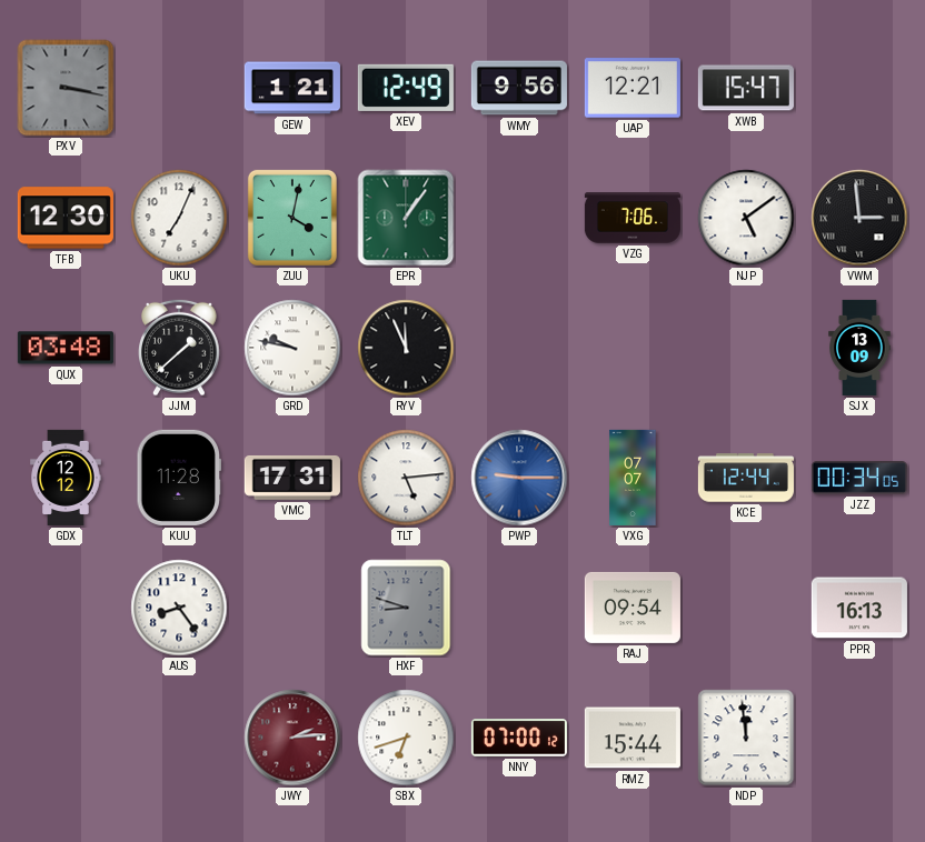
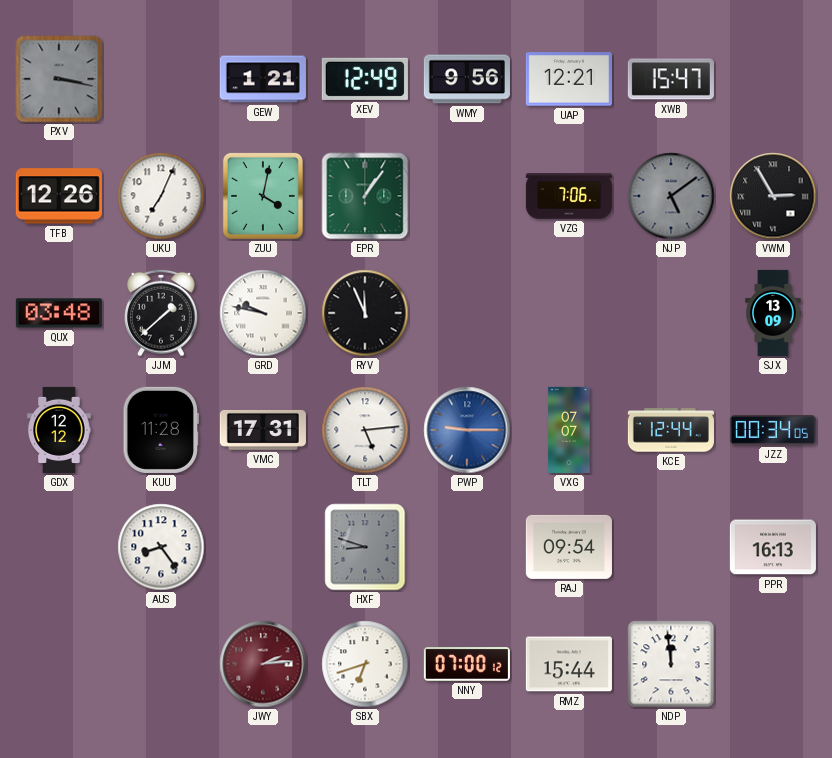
TFB: 12:30 -> 12:26 (59, 196)
NJP dial: white -> grey (671, 196)
VWM: 2:59 -> 2:55 (773, 196)
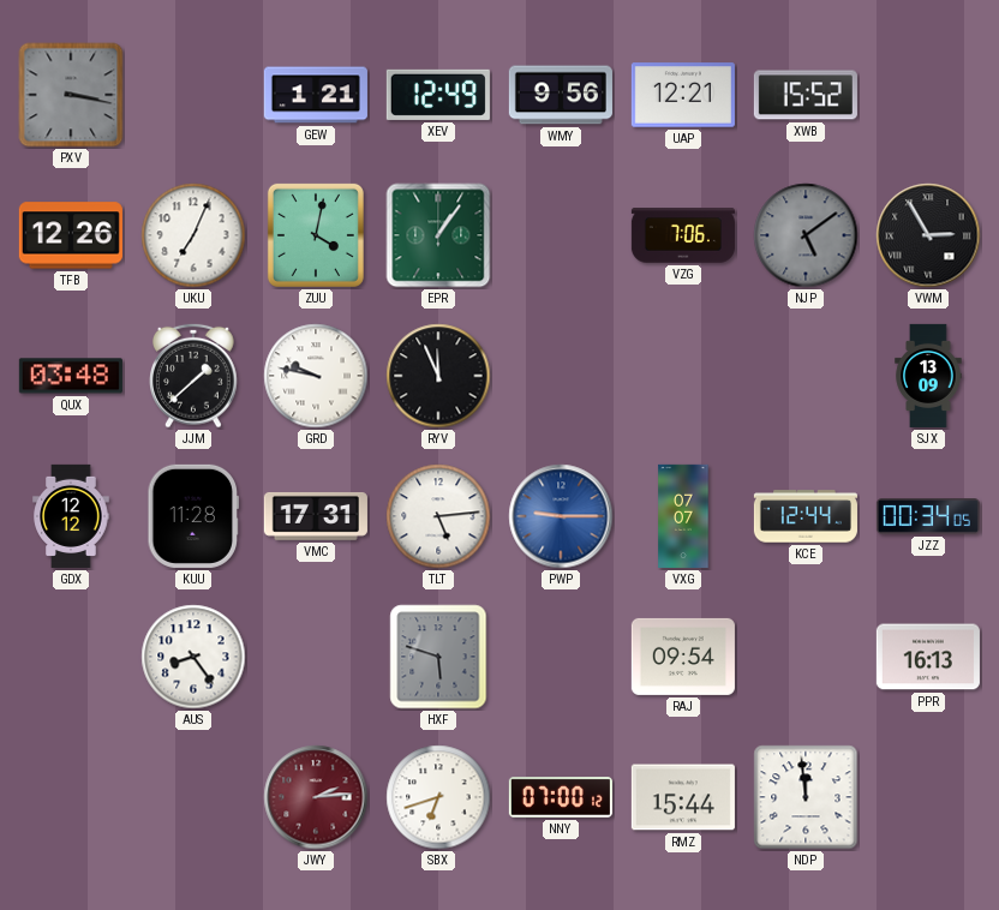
XWB: 15:47 -> 15:52 (806, 95)
HXF: 8:48 -> 5:48 (438, 657)
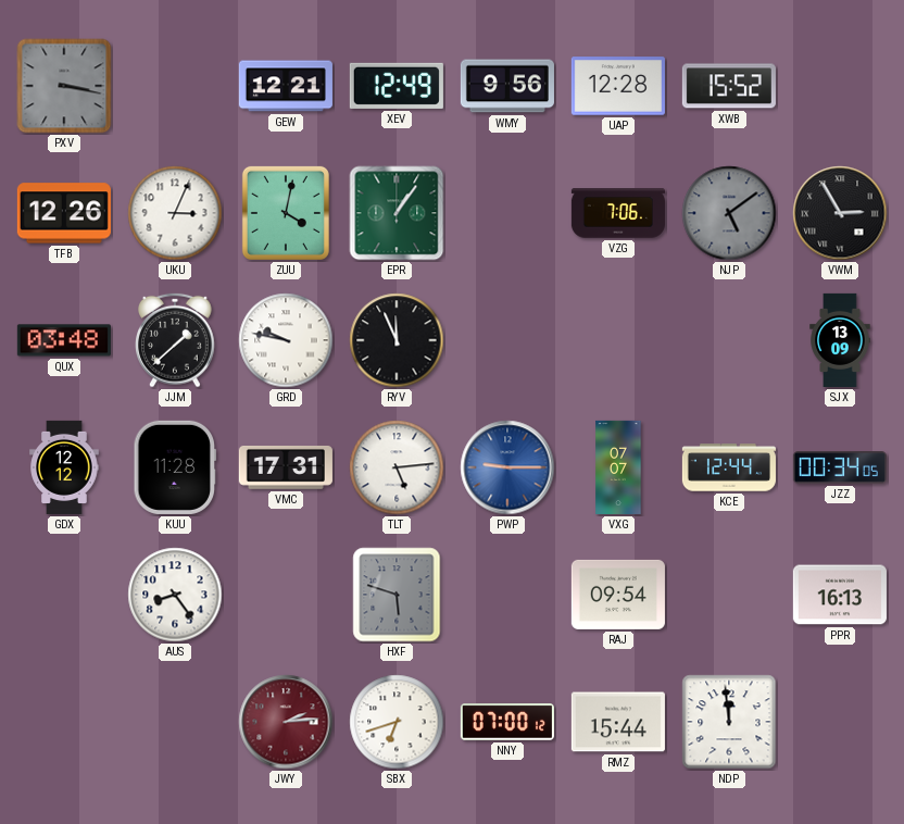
GEW: 1:21 -> 12:21 (286, 86)
UAP: 12:21 -> 12:28 (618, 86)
UKU: 7:04 -> 3:04 (175, 213)
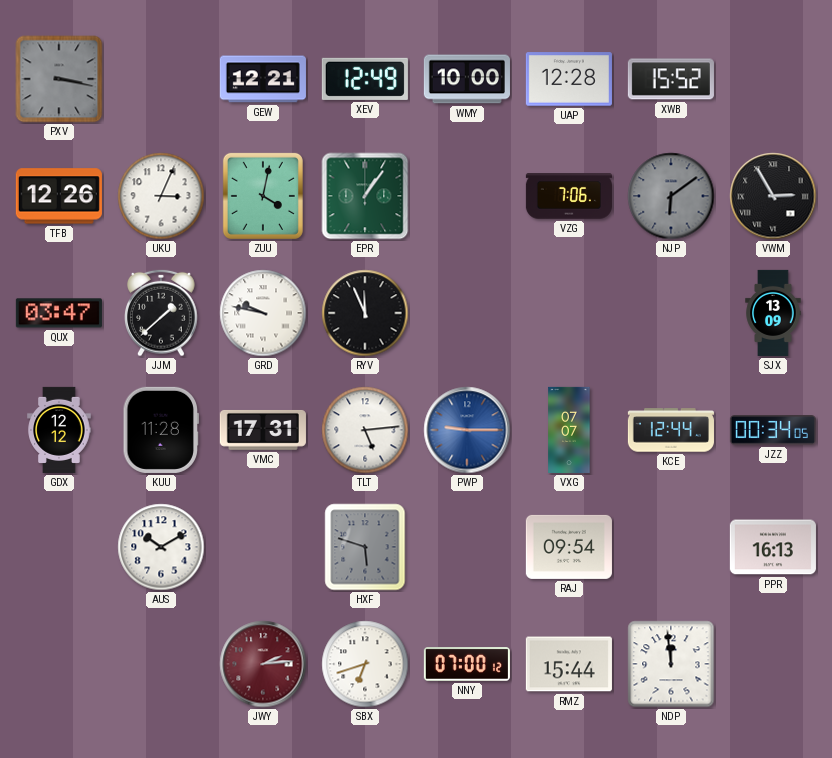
WMY: 9:56 -> 10:00 (467, 79)
NJP: 5:09 -> 6:09 (671, 196)
QUX: 03:48 -> 03:47 (59, 313)
AUS: 8:24 -> 10:10 (161, 547)
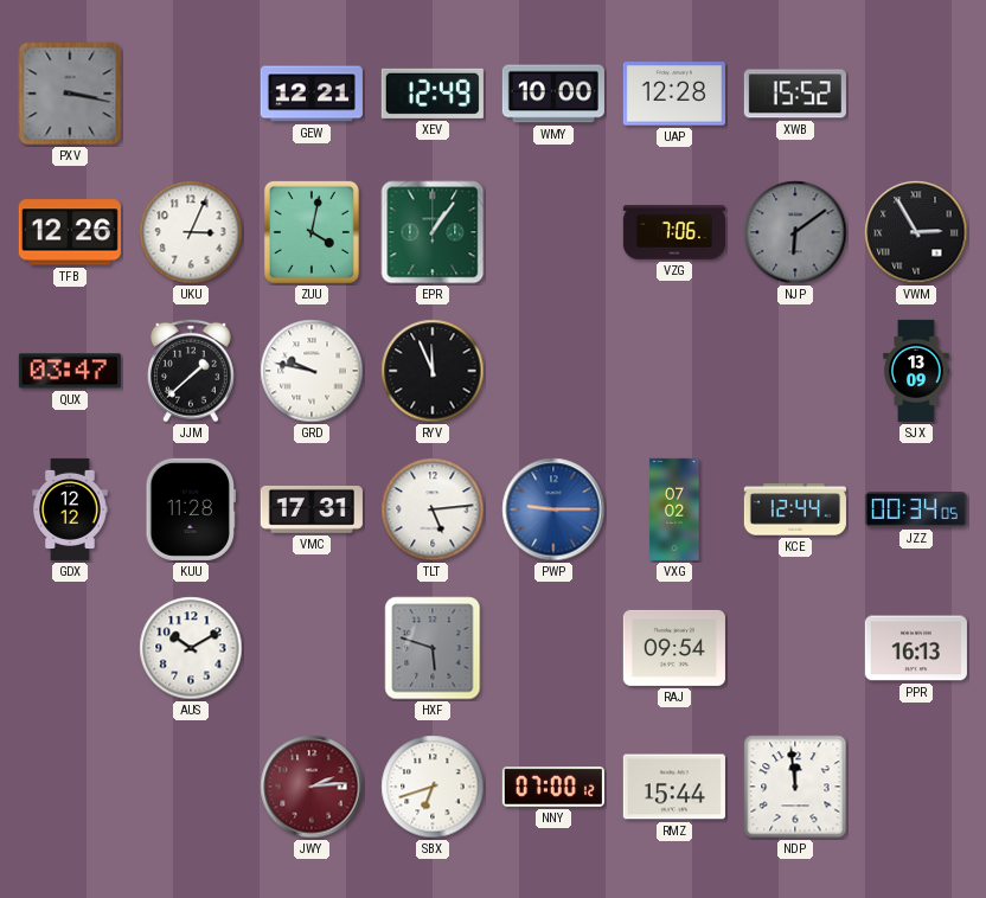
VXG: 07:07 -> 07:02 (674, 509)
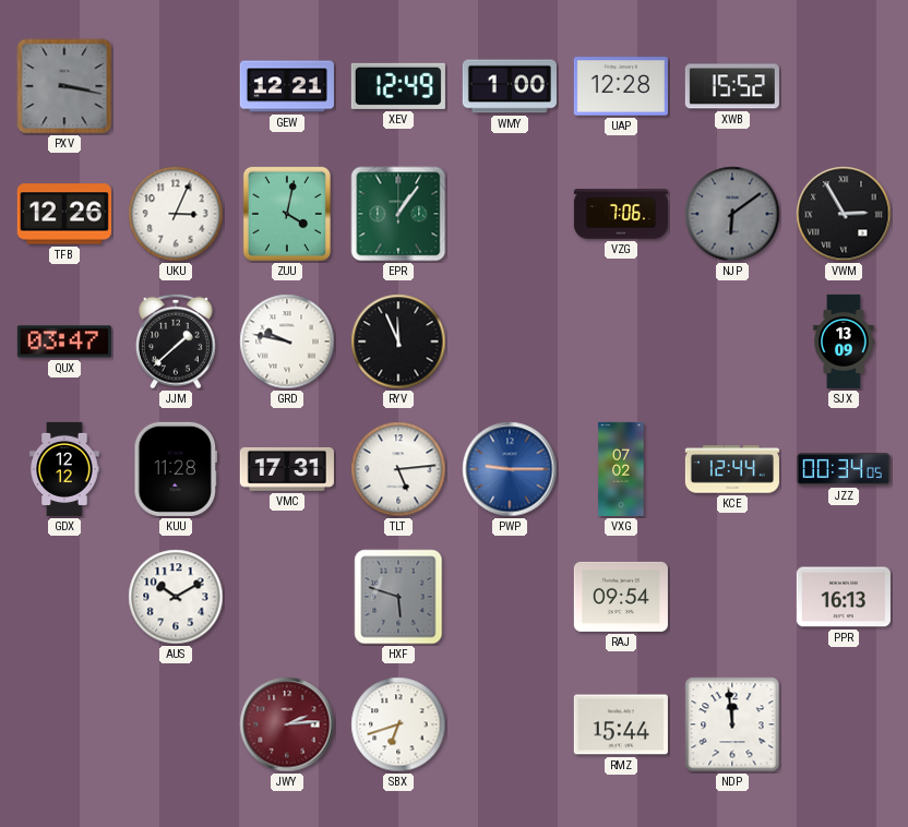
WMY: 10:00 -> 1:00 (510, 86)
NNY: 07:00 -> none (553, 787)
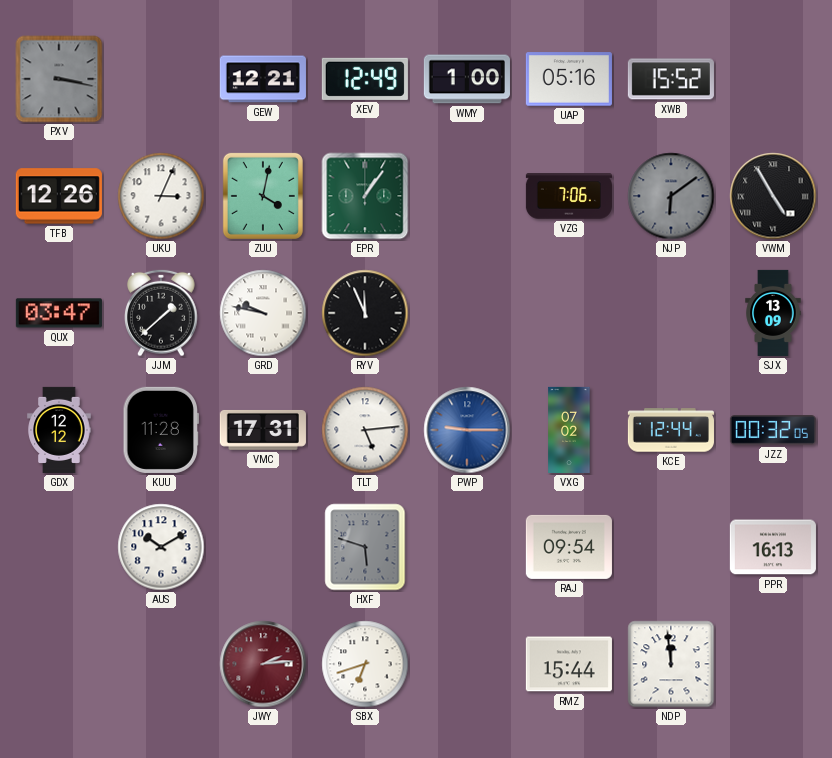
UAP: 12:28 -> 05:16 (569, 79)
VWM: 2:55 -> 4:55 (773, 196)
JZZ: 00:34 -> 00:32 (773, 430)
